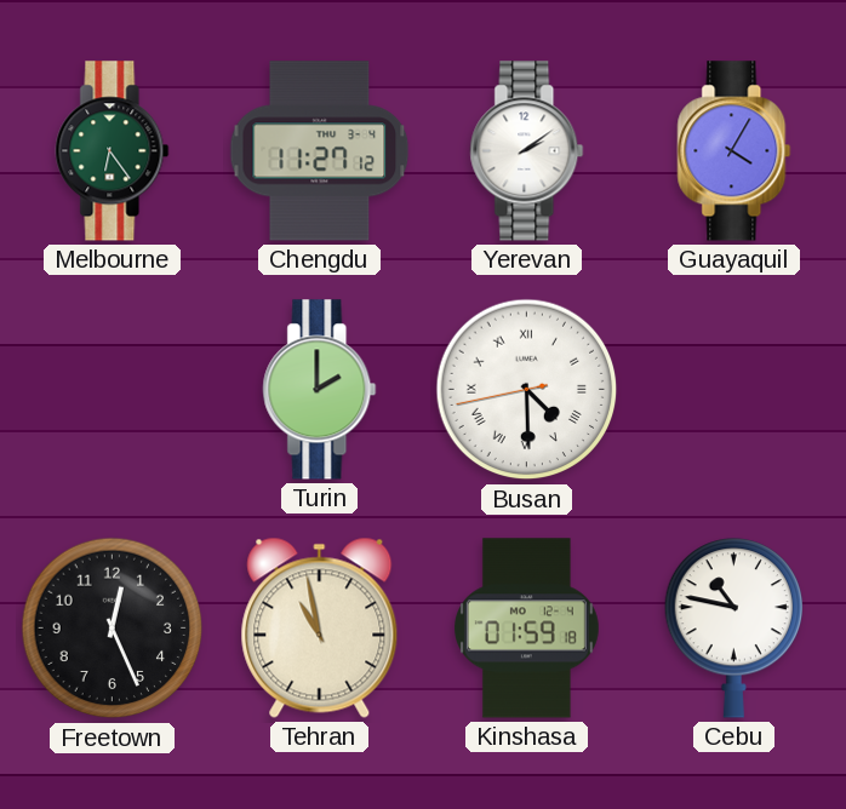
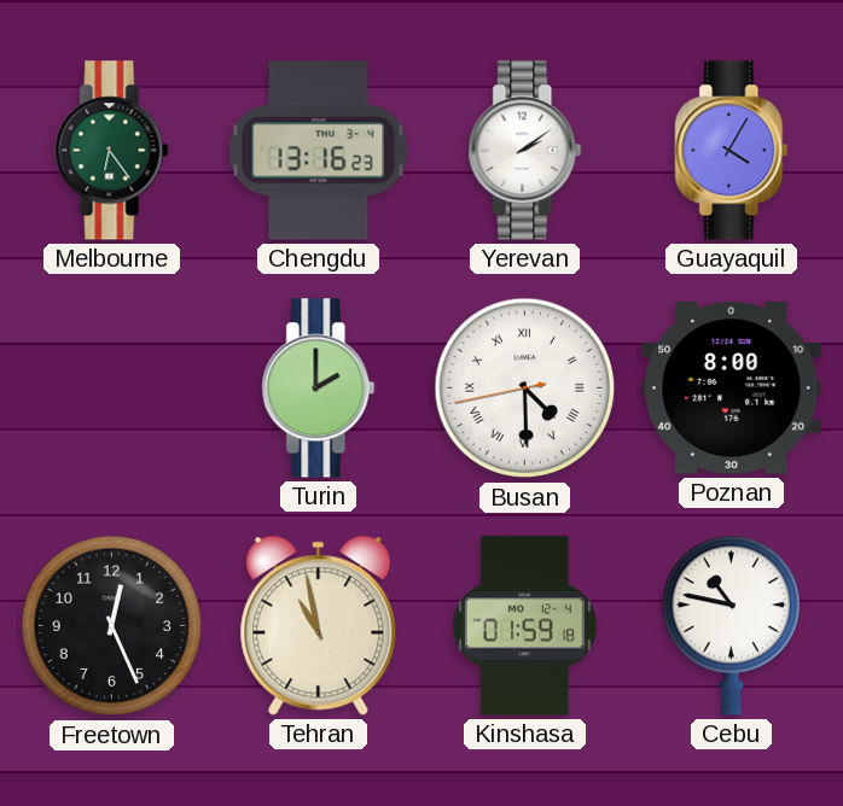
Chengdu: 11:27 -> 13:16 (319, 151)
Poznan: none -> 8:00 (732, 389)
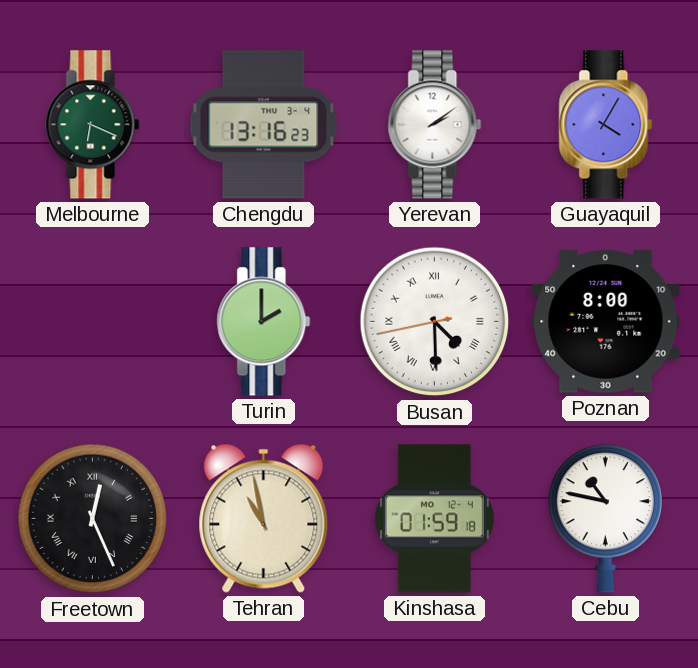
Melbourne: 6:24 -> 6:19 (93, 125)
Freetown numerals: Arabic -> Roman (93, 519)
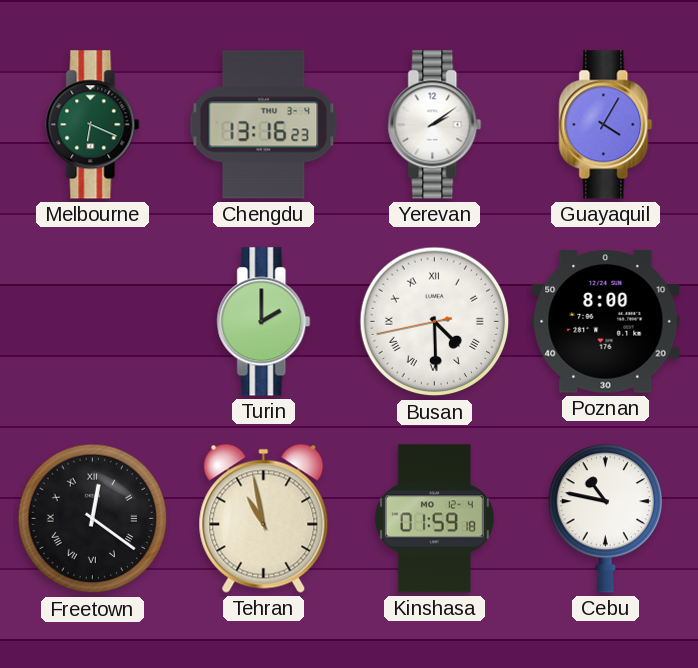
Freetown: 12:26 -> 12:21 (93, 519)
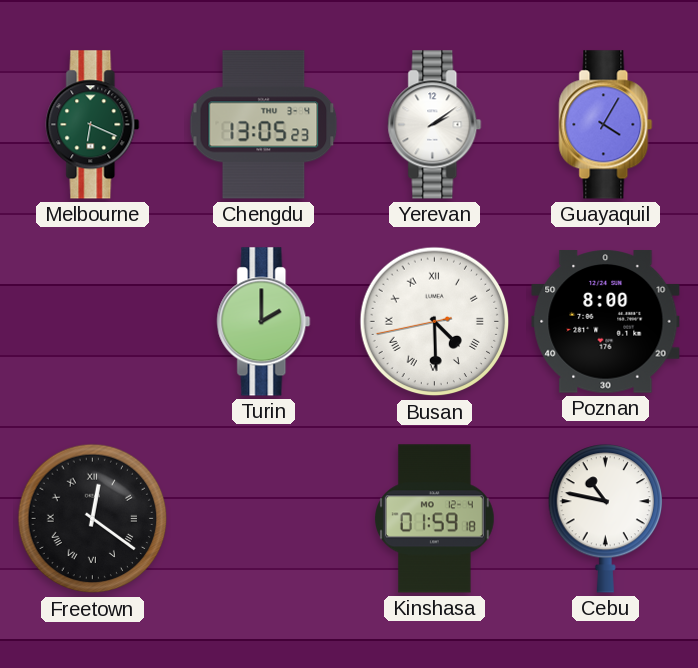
Chengdu: 13:16 -> 13:05 (264, 125)
Tehran: 10:58 -> none (264, 518)
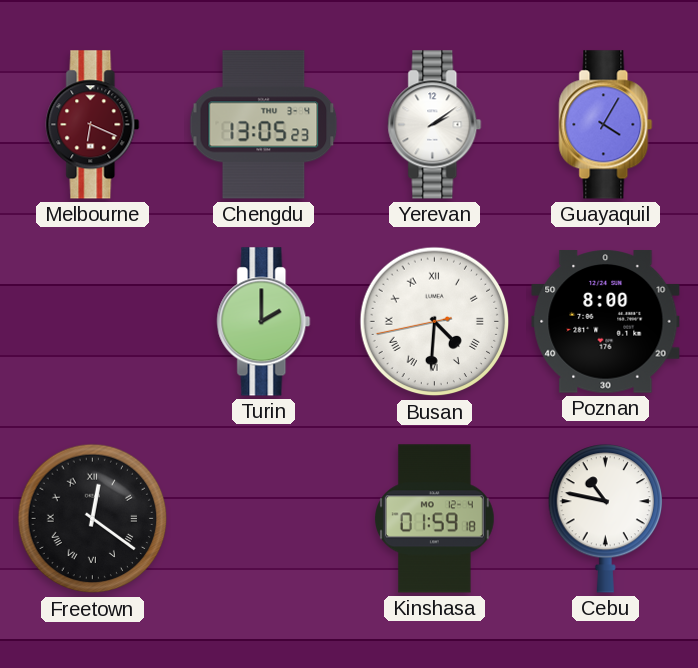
Melbourne dial: green -> burgundy (93, 125)
Busan: 4:29 -> 4:30 (435, 322)
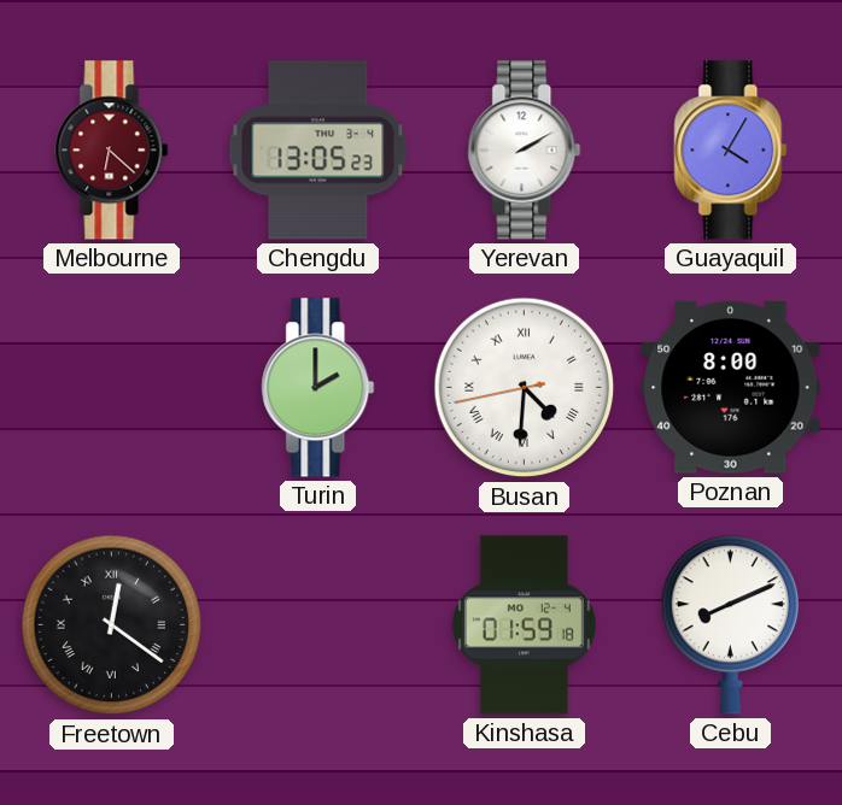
Melbourne: 6:19 -> 6:22 (112, 151)
Yerevan: 2:09 -> 2:10 (525, 151)
Cebu: 10:47 -> 8:11 (730, 625)
